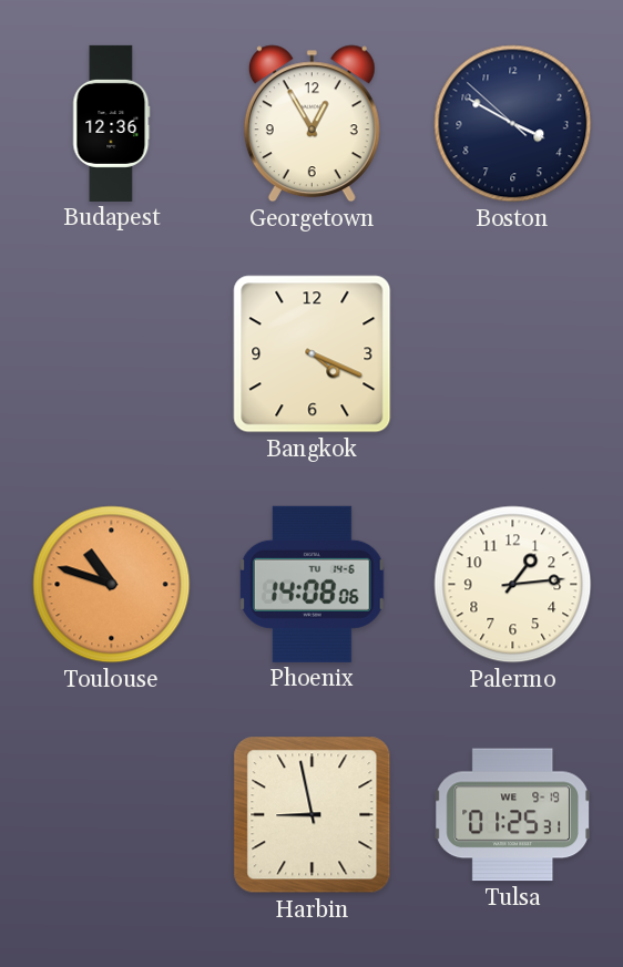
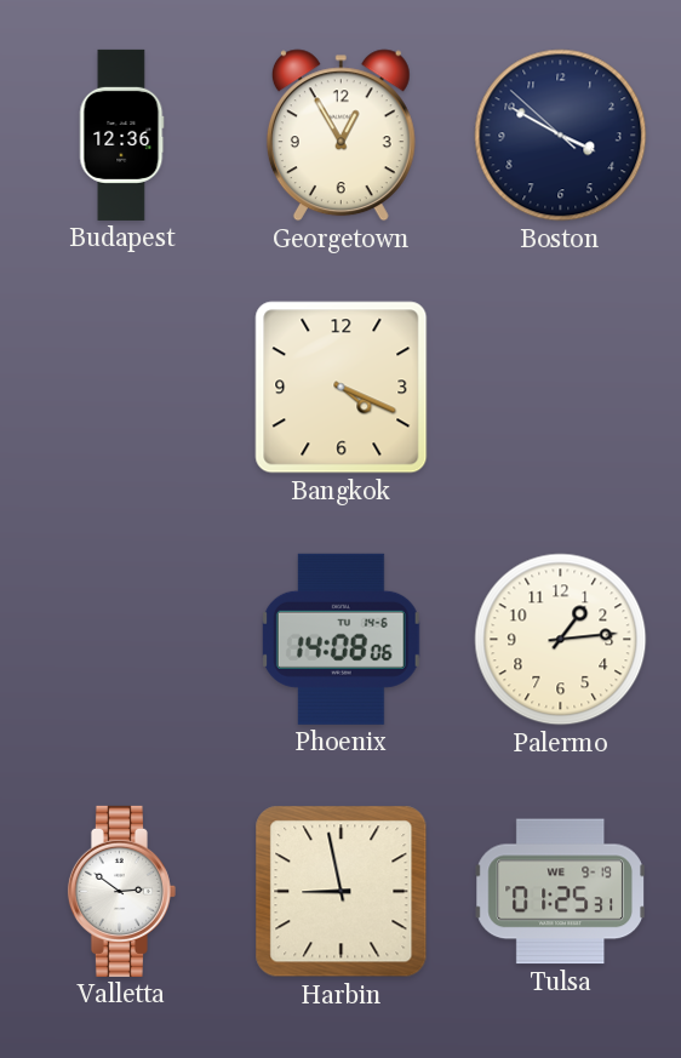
Toulouse: 10:48 -> none (112, 585)
Valletta: none -> 2:51 (121, 891)
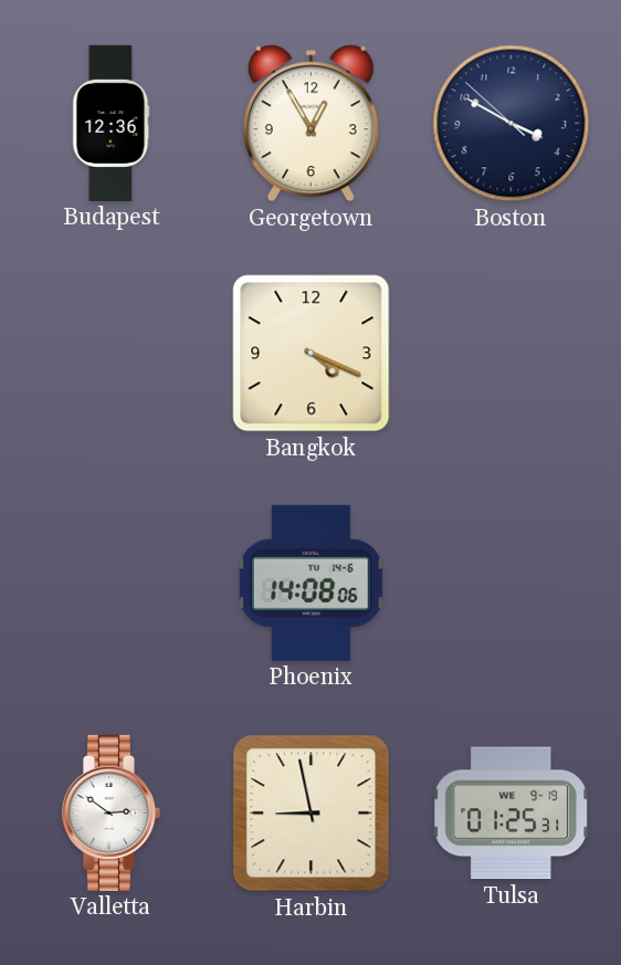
Palermo: 1:14 -> none (561, 640)
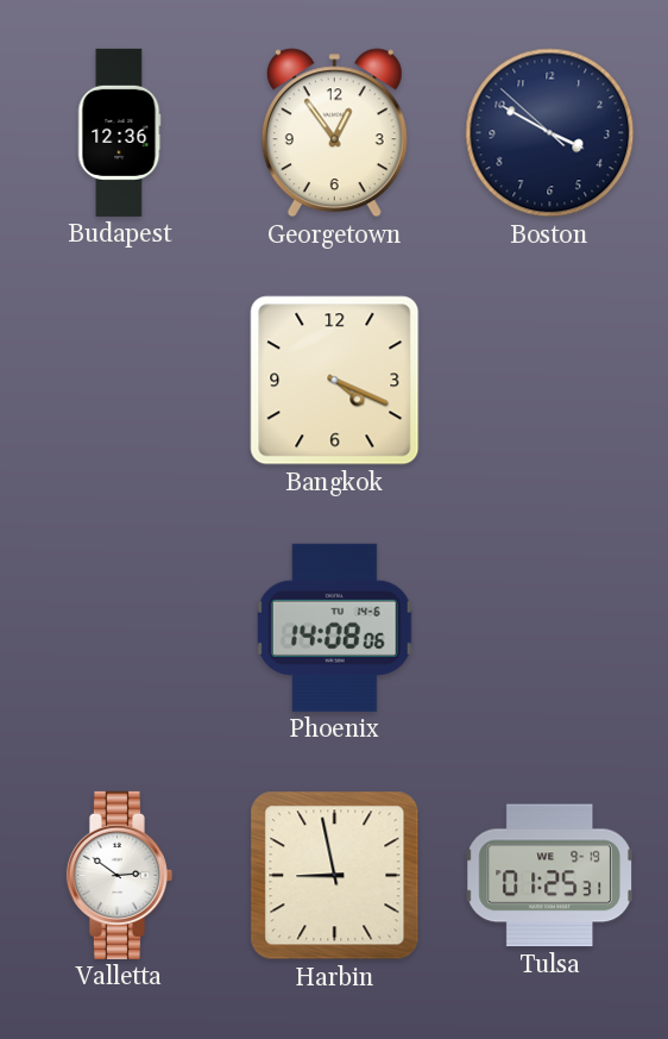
Georgetown: 12:55 -> 12:54 (334, 133)
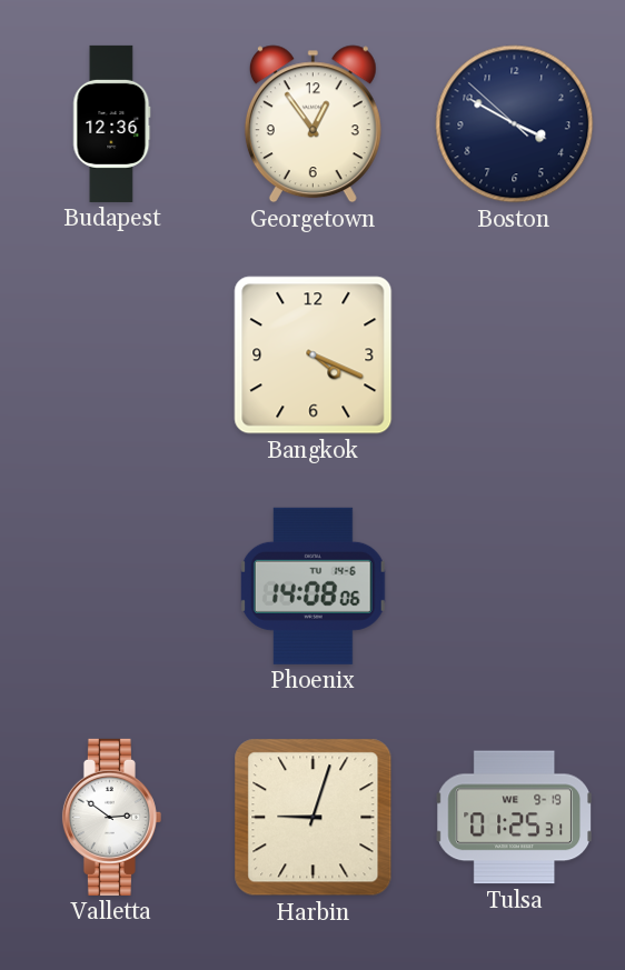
Harbin: 8:58 -> 9:03 (314, 818)
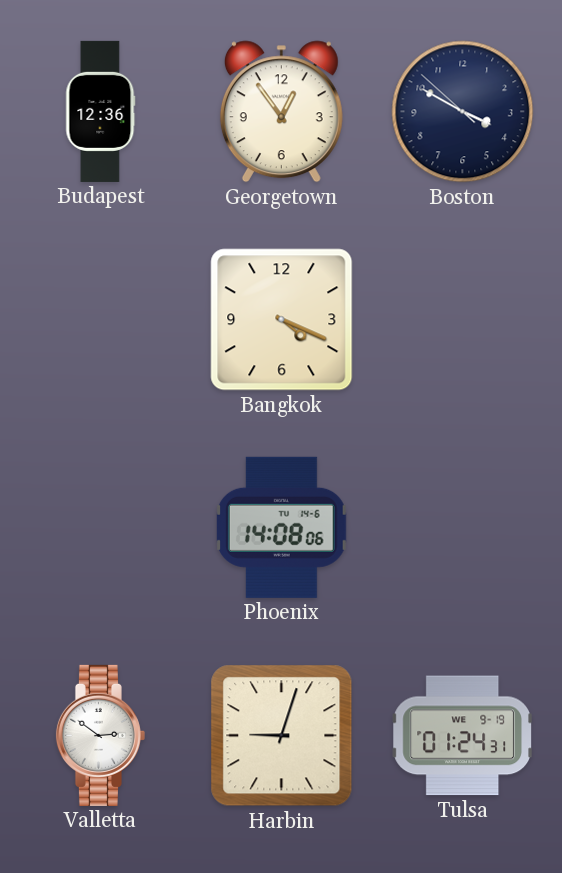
Tulsa: 01:25 -> 01:24 (462, 736)
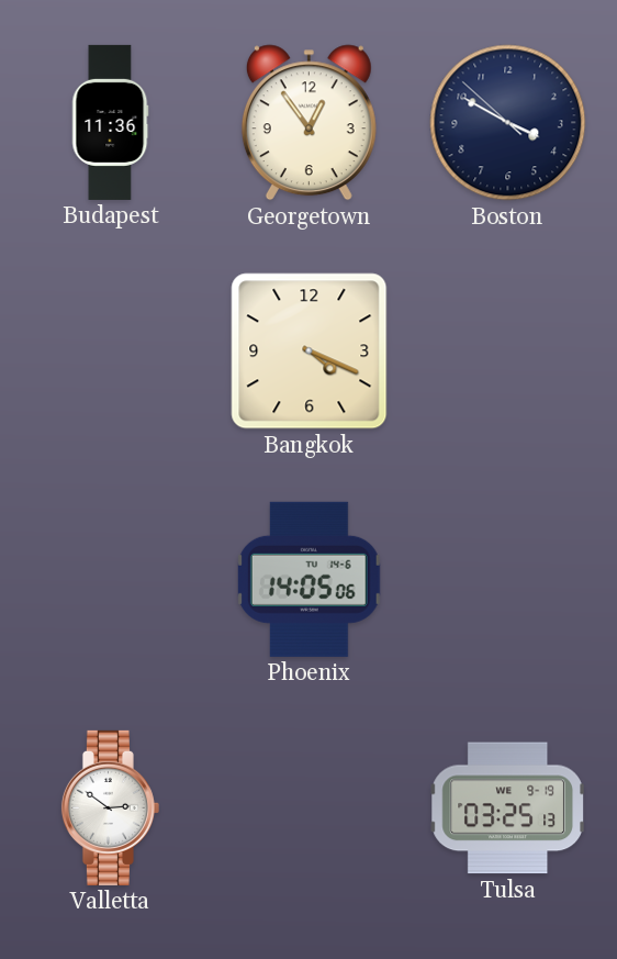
Budapest: 12:36 -> 11:36 (111, 122)
Phoenix: 14:08 -> 14:05 (308, 579)
Harbin: 9:03 -> none (282, 736)
Tulsa: 01:24 -> 03:25 (507, 809)
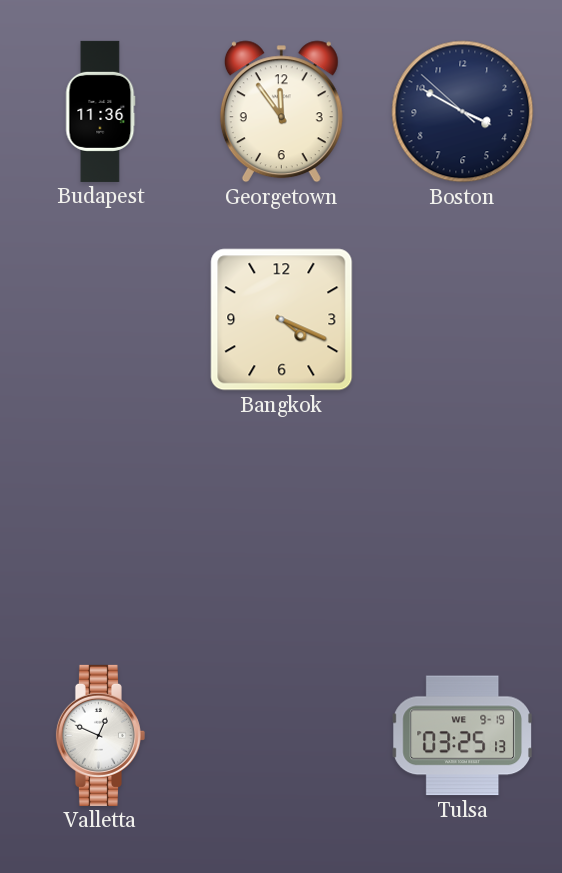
Georgetown: 12:54 -> 11:54 (281, 112)
Phoenix: 14:05 -> none (308, 579)
Valletta: 2:51 -> 12:49 (100, 735)
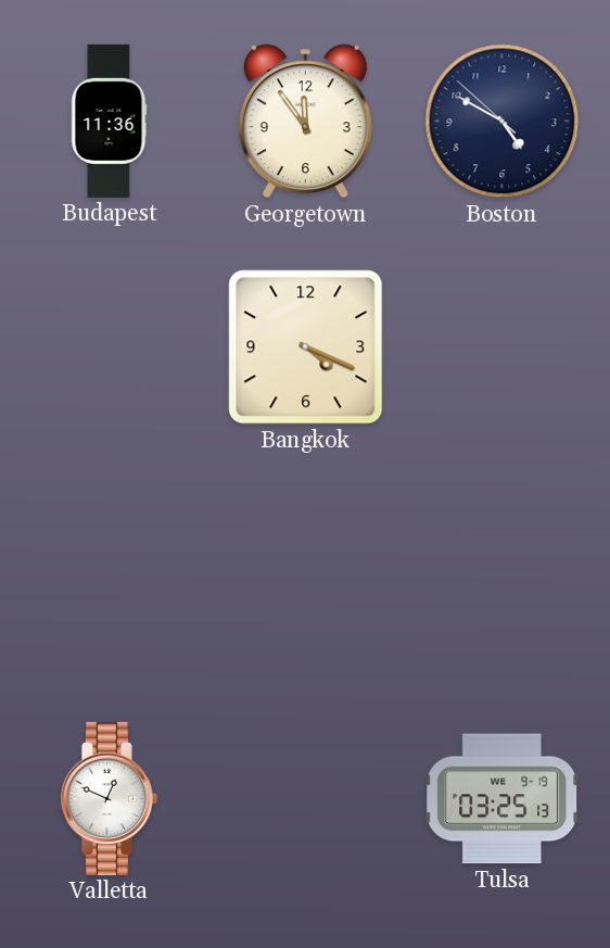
Boston: 3:49 -> 4:49 (503, 122)
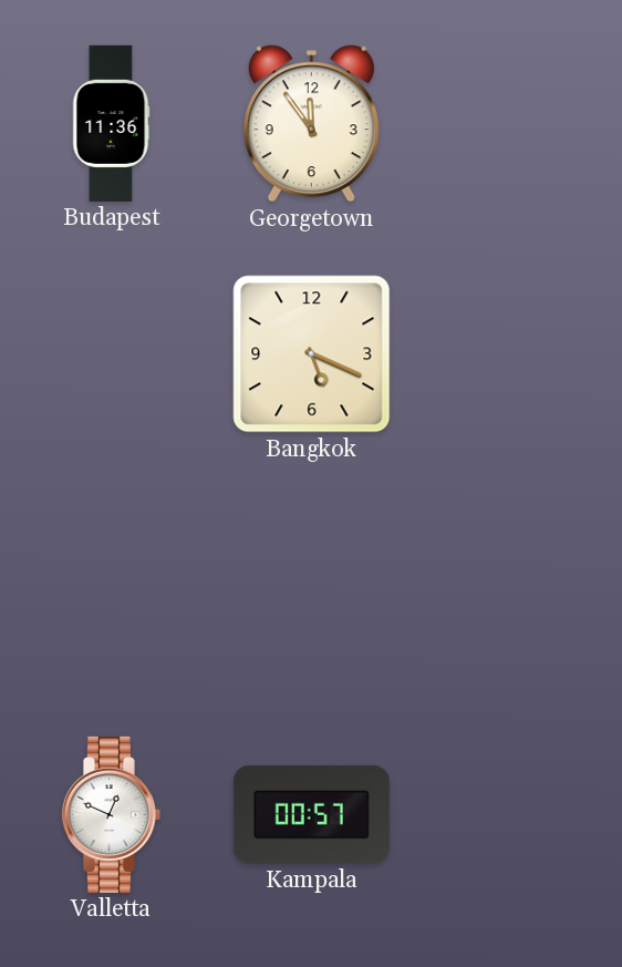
Boston: 4:49 -> none (503, 122)
Bangkok: 4:19 -> 5:19 (312, 354)
Kampala: none -> 00:57 (311, 814)
Tulsa: 03:25 -> none (501, 799)
